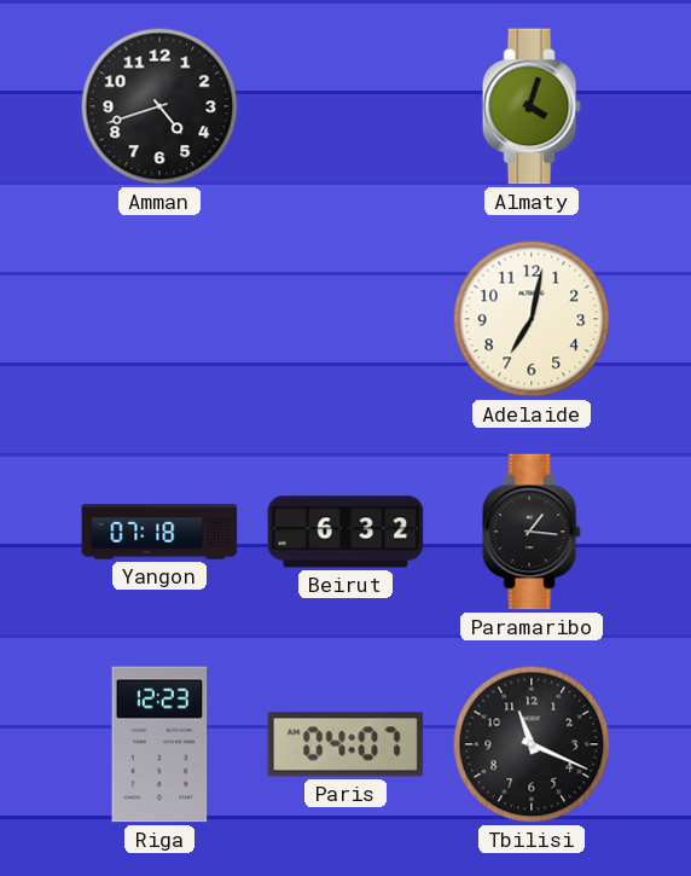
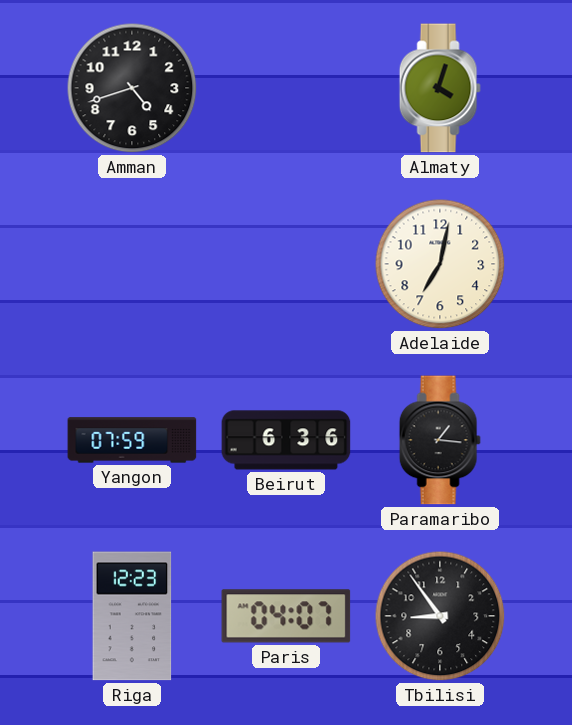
Yangon: 07:18 -> 07:59 (132, 440)
Beirut: 6:32 -> 6:36 (286, 440)
Tbilisi: 11:19 -> 8:54 (440, 616)
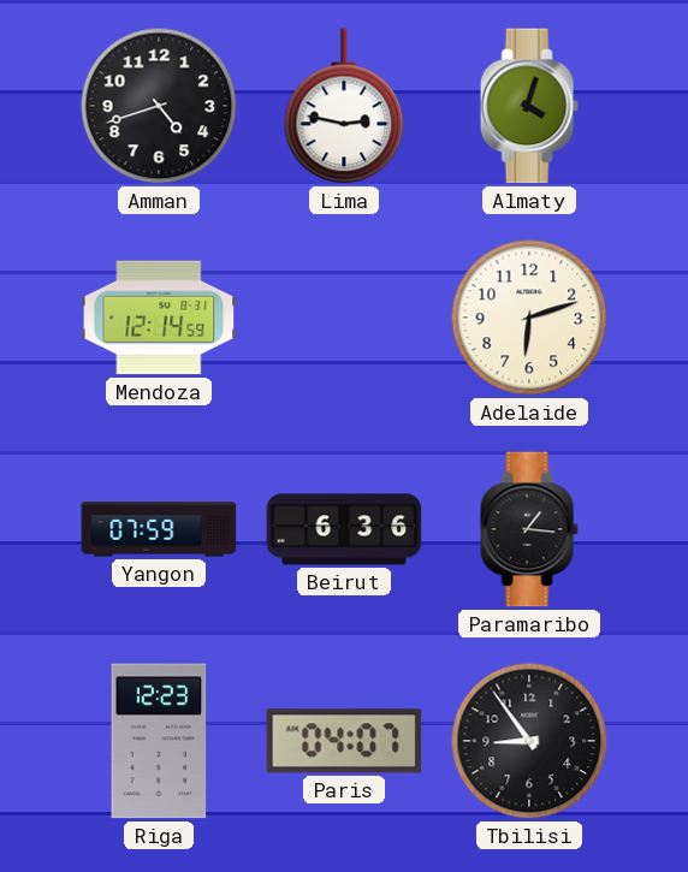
Lima: none -> 2:47 (344, 106)
Mendoza: none -> 12:14 (159, 318)
Adelaide: 7:02 -> 6:12 (529, 318)
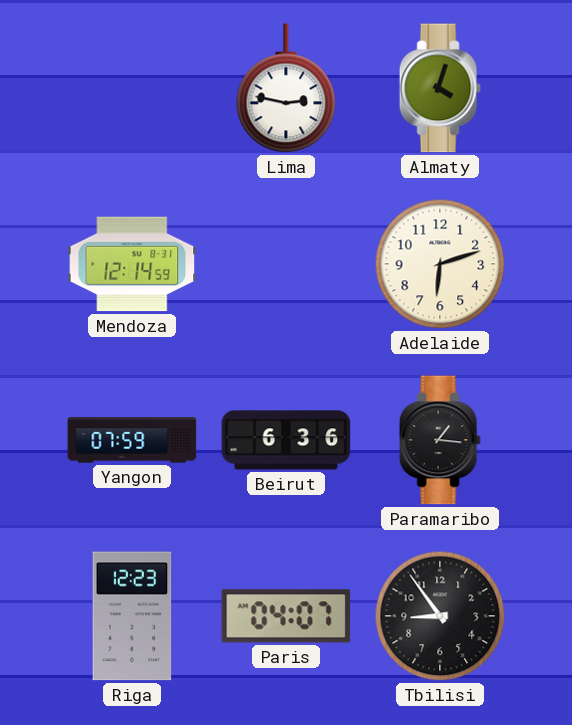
Amman: 4:42 -> none (159, 106)
